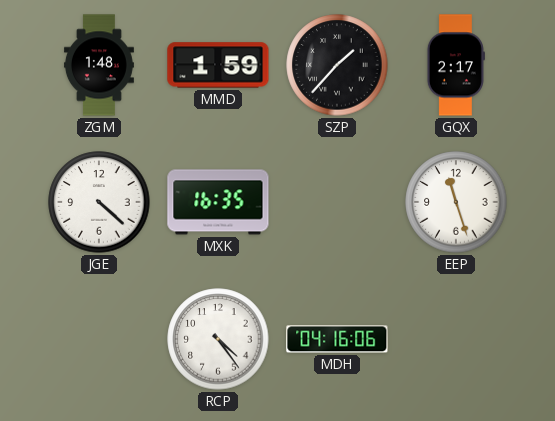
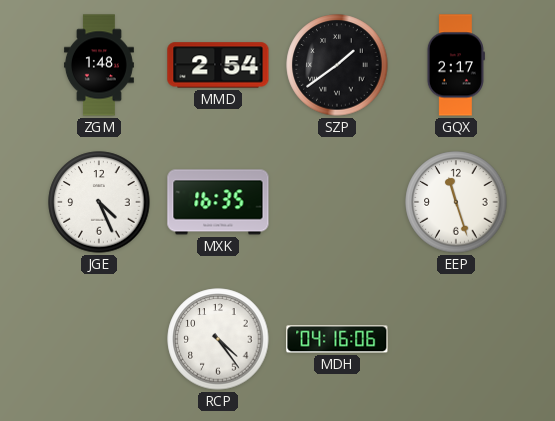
MMD: 1:59 -> 2:54 (218, 65)
SZP: 1:37 -> 1:39 (337, 65)
JGE: 4:22 -> 4:26 (99, 202)
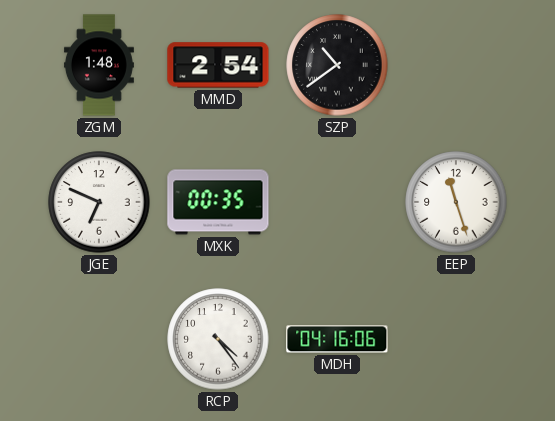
SZP: 1:39 -> 10:39 (337, 65)
GQX: 2:17 -> none (455, 65)
JGE: 4:26 -> 6:49 (99, 202)
MXK: 16:35 -> 00:35 (218, 202)
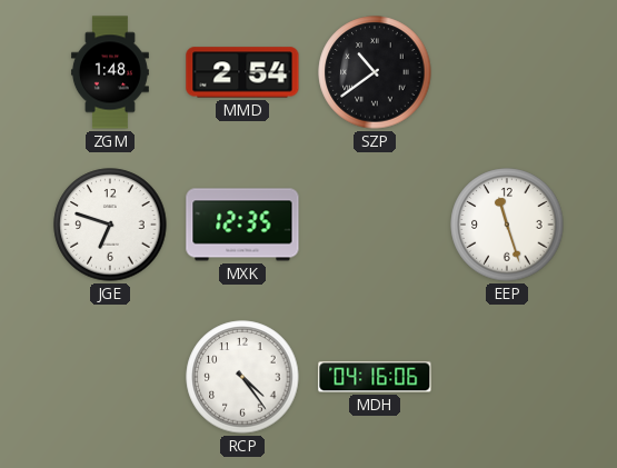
JGE: 6:49 -> 6:48 (110, 225)
MXK: 00:35 -> 12:35 (242, 225)
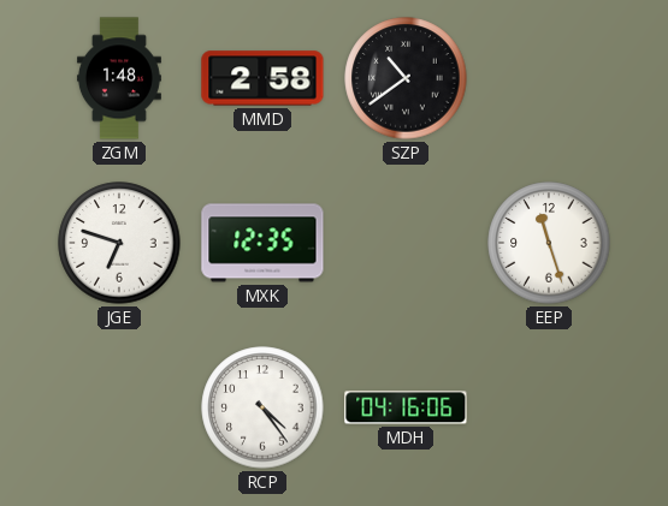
MMD: 2:54 -> 2:58 (262, 78)
